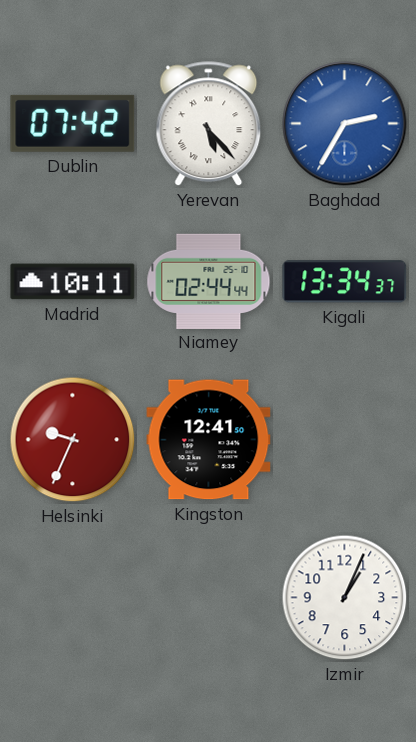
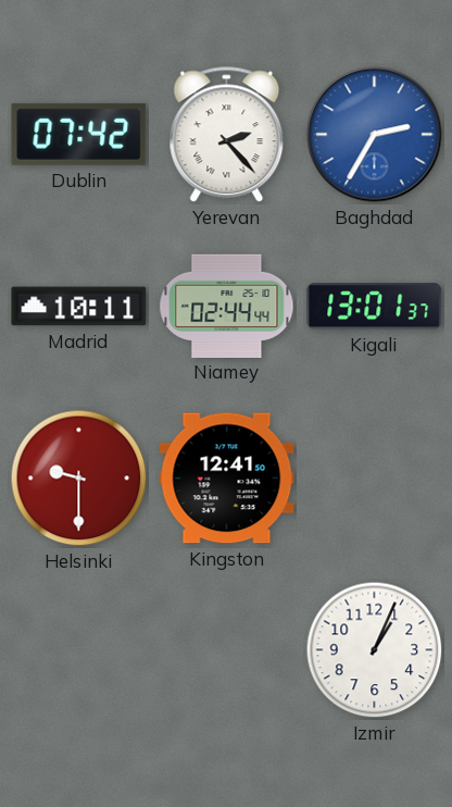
Yerevan: 5:23 -> 2:23 (227, 135)
Kigali: 13:34 -> 13:01 (375, 307)
Helsinki: 9:34 -> 9:30 (79, 479)
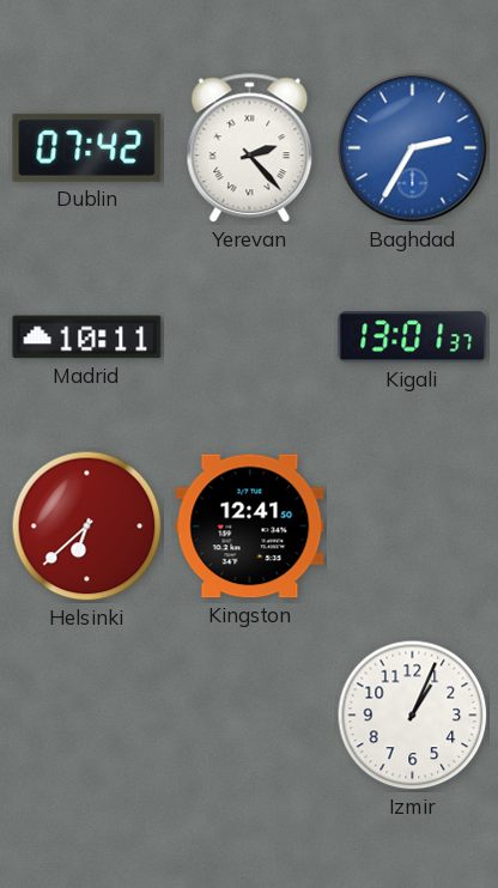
Niamey: 02:44 -> none (227, 306)
Helsinki: 9:30 -> 6:38 (87, 527)
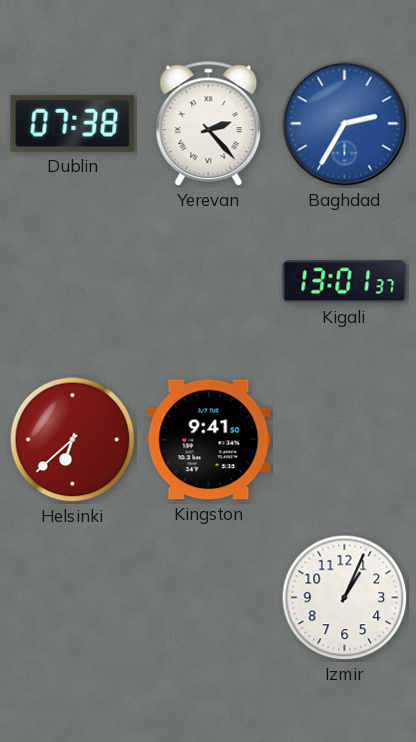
Dublin: 07:42 -> 07:38 (73, 123)
Madrid: 10:11 -> none (87, 337)
Kingston: 12:41 -> 9:41 (209, 440)
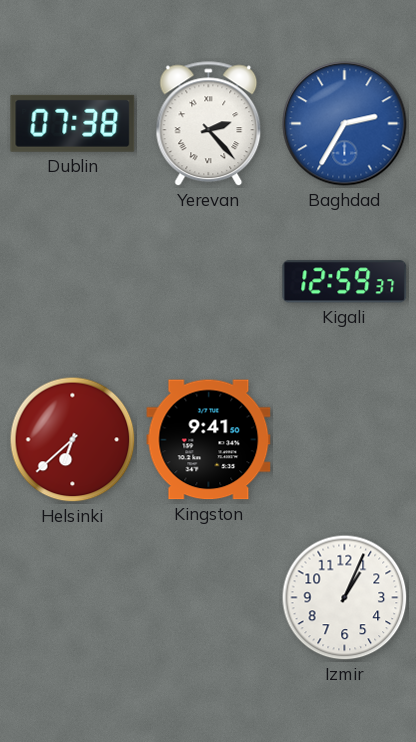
Kigali: 13:01 -> 12:59 (345, 282)
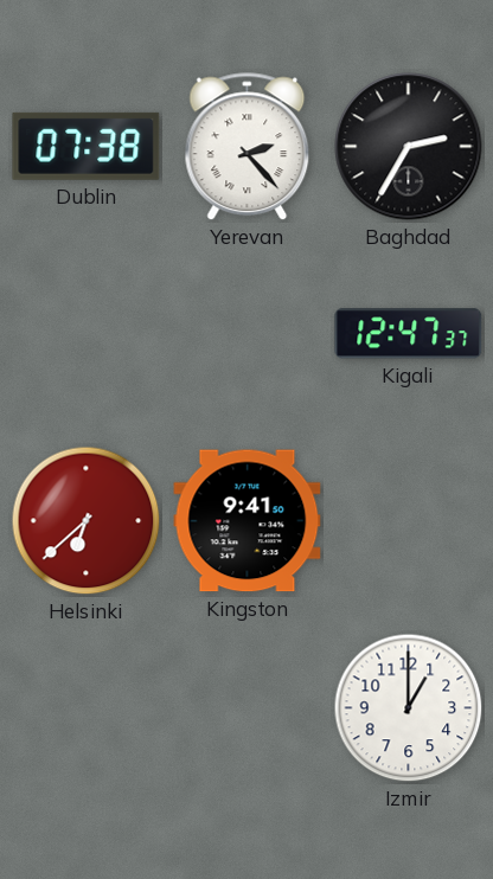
Baghdad dial: blue -> black (409, 147)
Kigali: 12:59 -> 12:47 (409, 334)
Izmir: 1:04 -> 1:00 (409, 708)
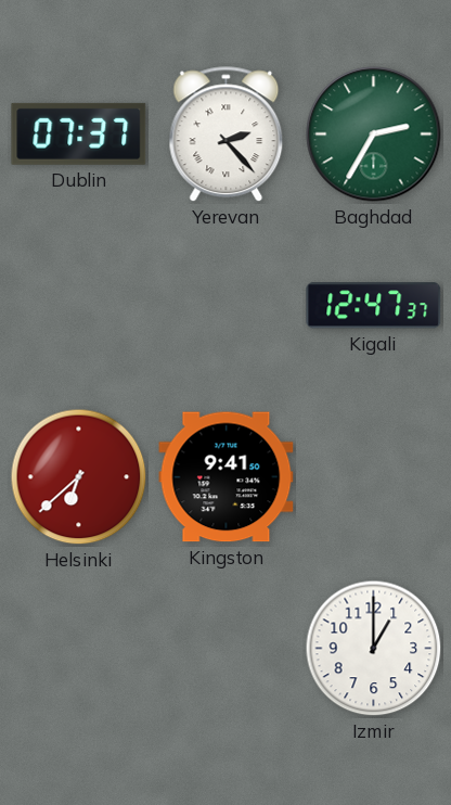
Dublin: 07:38 -> 07:37 (79, 133)
Baghdad dial: black -> green (374, 135)
